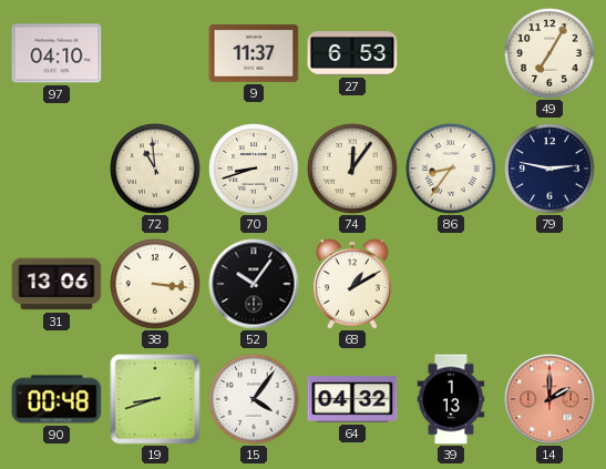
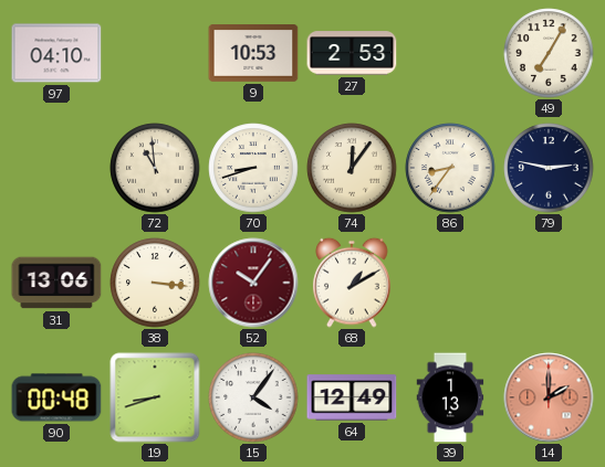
9: 11:37 -> 10:53 (253, 53)
27: 6:53 -> 2:53 (352, 53)
52 dial: black -> burgundy (253, 283)
64: 04:32 -> 12:49 (352, 397)
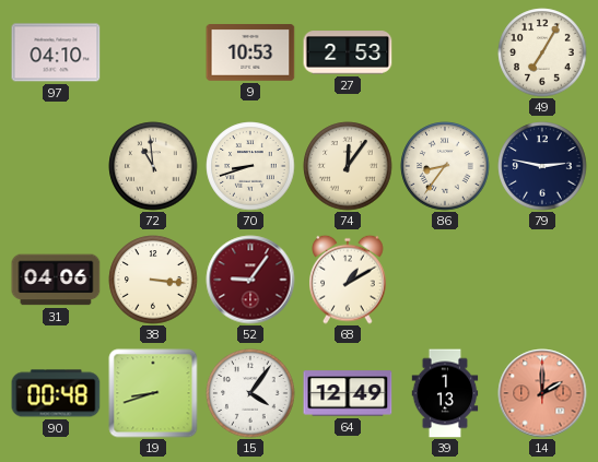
31: 13:06 -> 04:06 (56, 280)
52: 10:06 -> 9:06 (250, 280)
